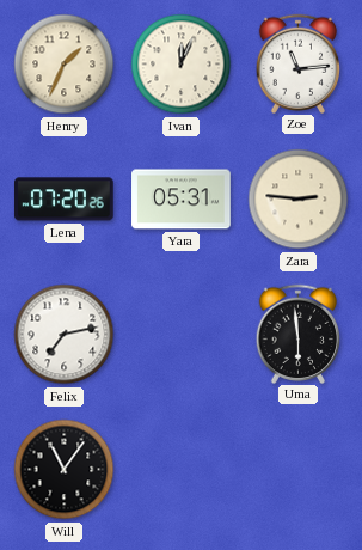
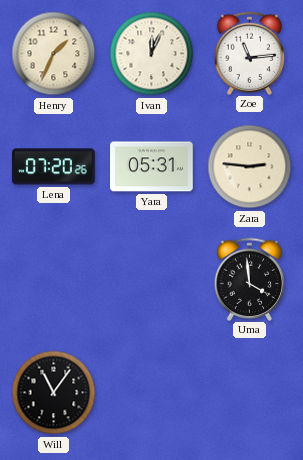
Felix: 7:13 -> none (65, 335)
Uma: 5:59 -> 3:59 (250, 279)
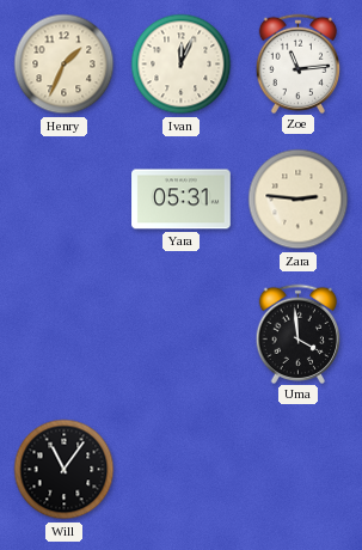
Lena: 07:20 -> none (54, 167)
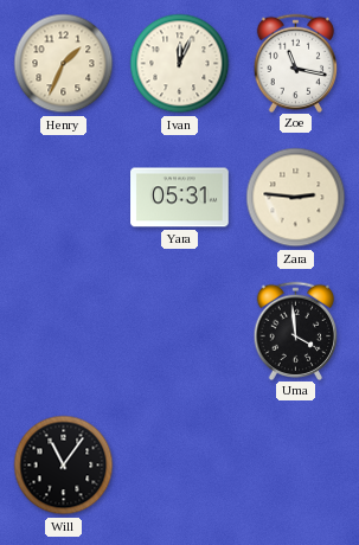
Zoe: 11:14 -> 11:17 (296, 63)
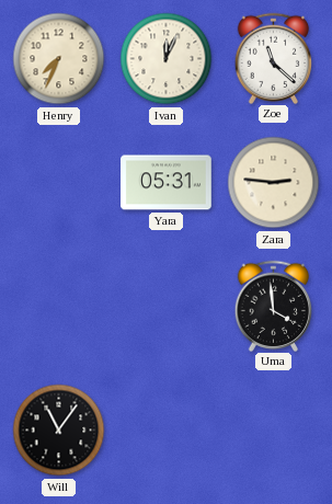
Henry: 1:34 -> 7:34 (59, 59)
Zoe: 11:17 -> 11:22 (274, 58)
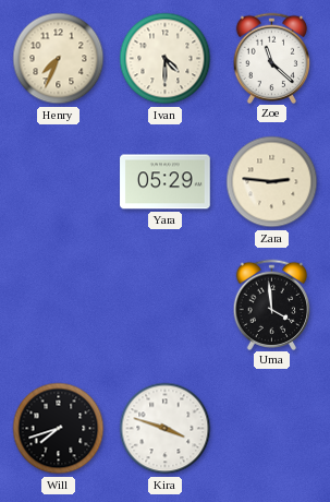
Ivan: 12:04 -> 4:30 (166, 59)
Yara: 05:31 -> 05:29 (166, 182)
Will: 11:06 -> 7:42 (59, 429)
Kira: none -> 3:48 (166, 429)
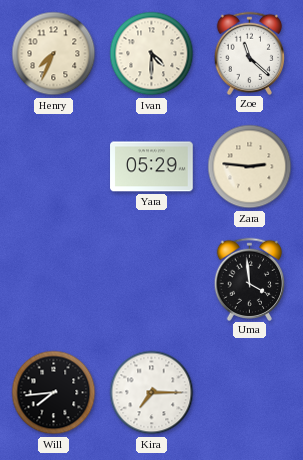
Will: 7:42 -> 7:44 (54, 393)
Kira: 3:48 -> 7:15 (152, 393)
